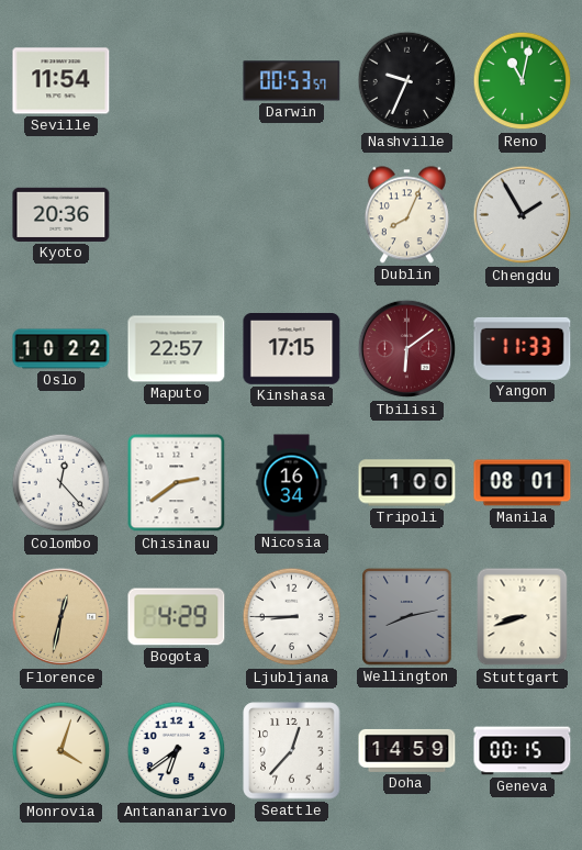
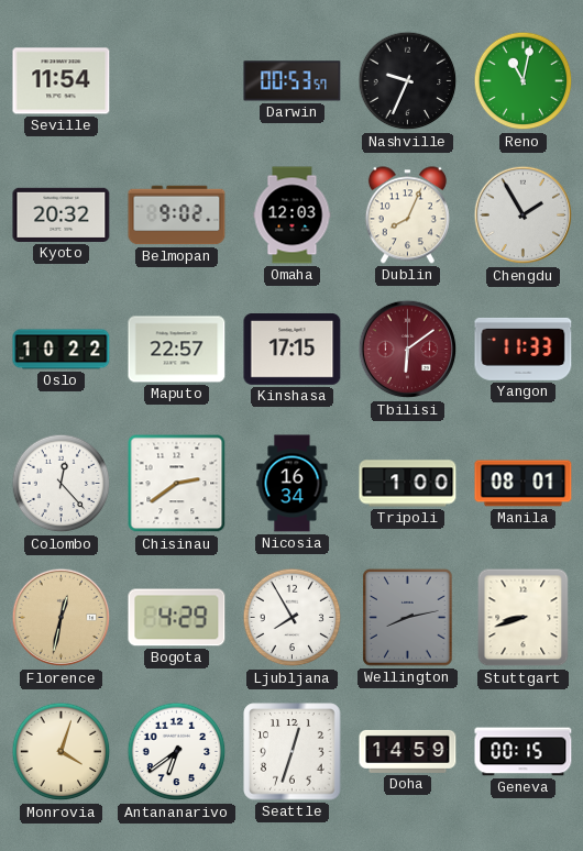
Kyoto: 20:36 -> 20:32 (62, 214)
Belmopan: none -> 9:02 (177, 215)
Omaha: none -> 12:03 (293, 215)
Ljubljana: 8:45 -> 7:55 (293, 618)
Seattle: 12:37 -> 12:33 (293, 752)
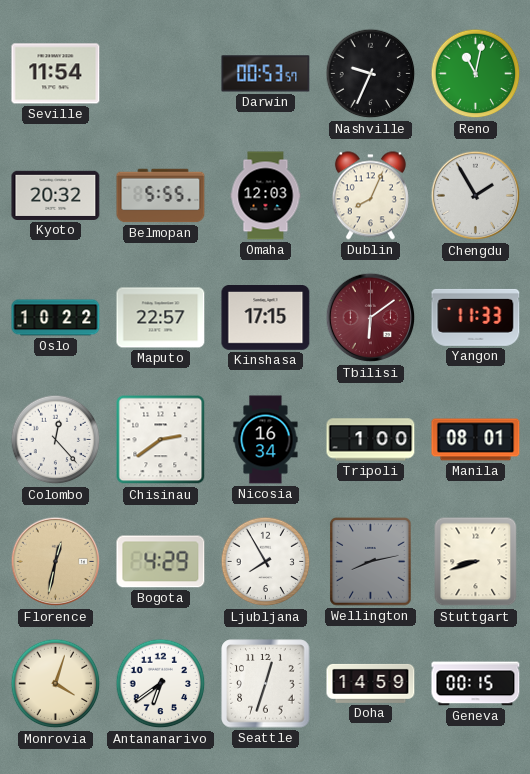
Belmopan: 9:02 -> 5:55 (161, 196)
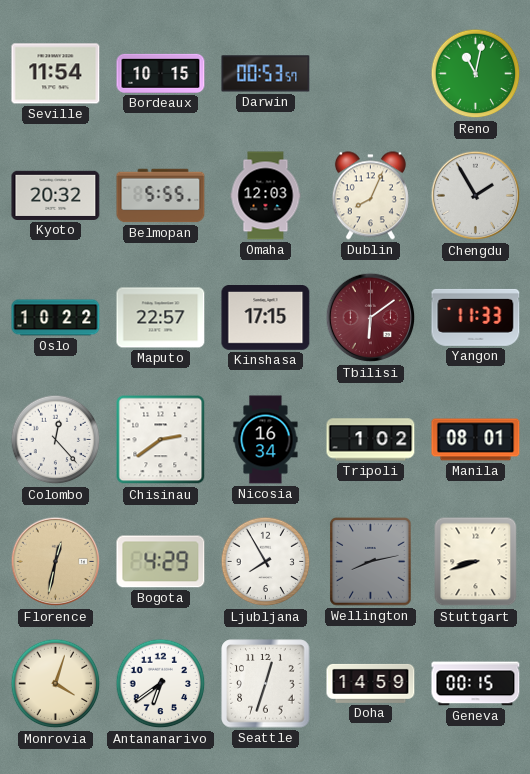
Bordeaux: none -> 10:15 (161, 73)
Nashville: 9:34 -> none (371, 74)
Tripoli: 1:00 -> 1:02 (371, 440)
